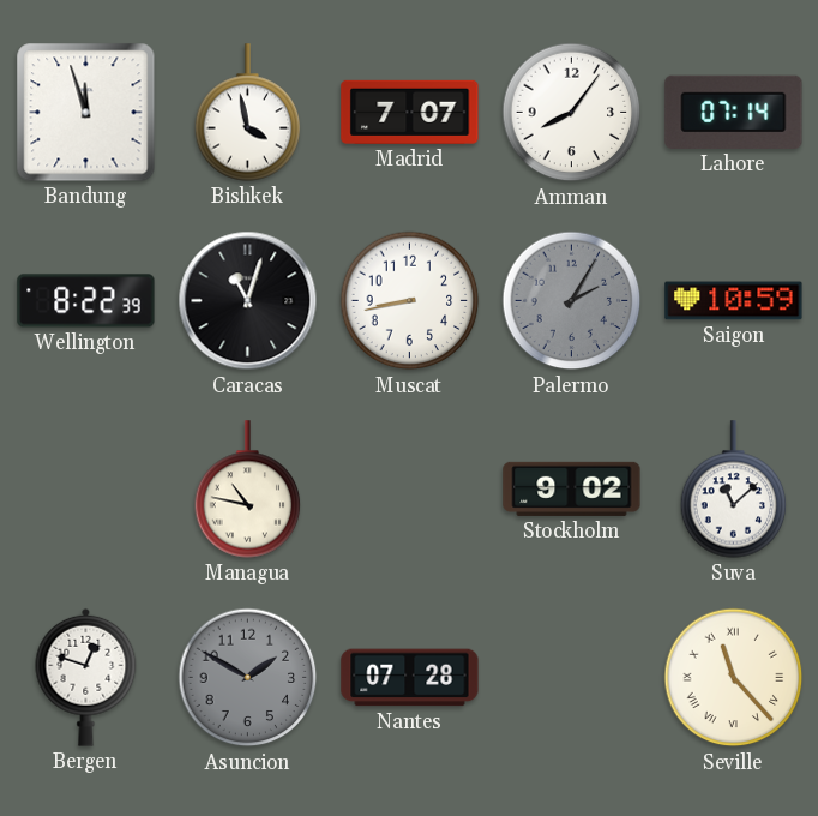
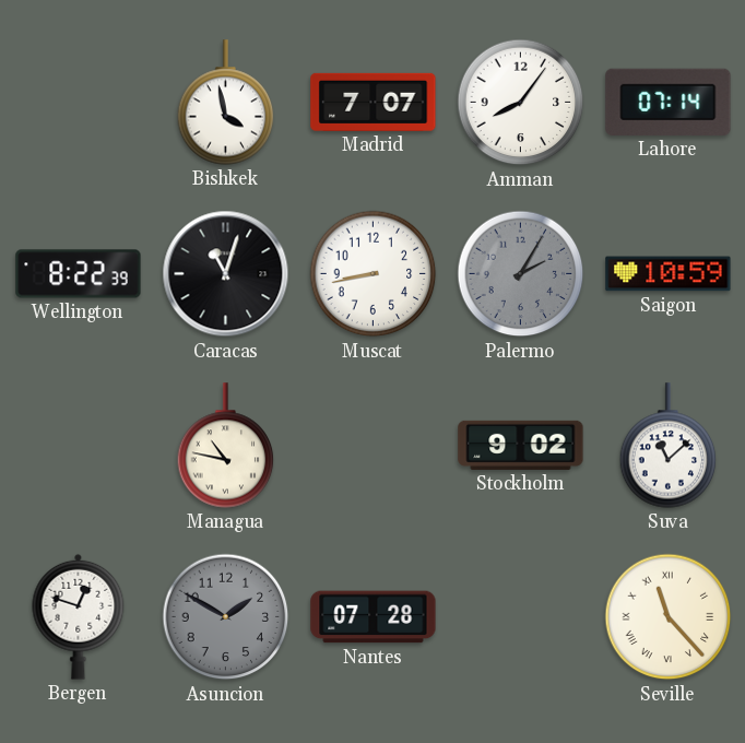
Bandung: 11:57 -> none (86, 113)
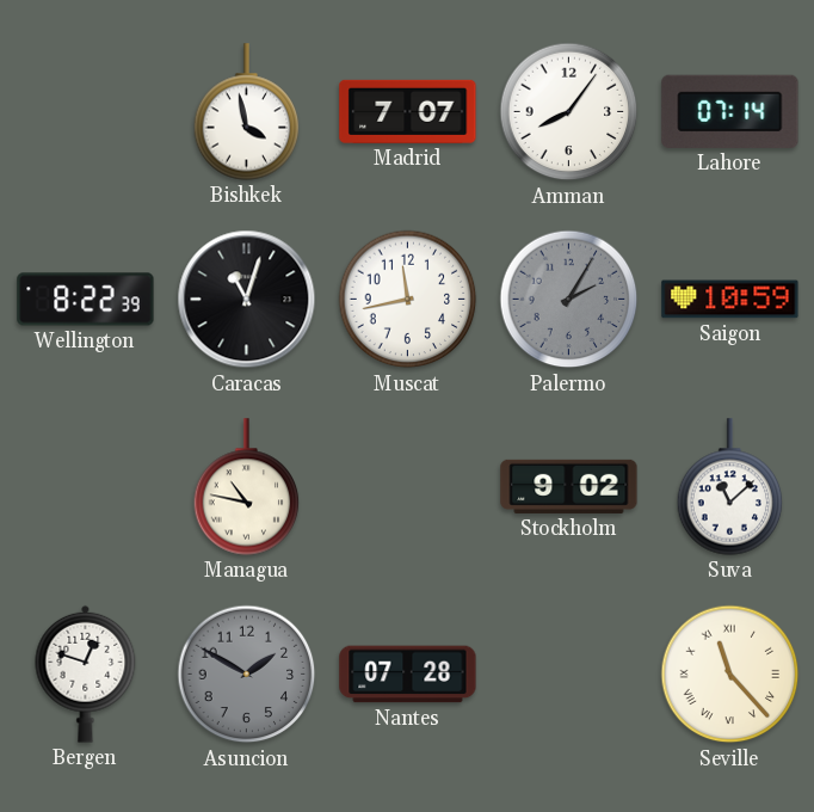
Muscat: 8:43 -> 11:43 (408, 300)
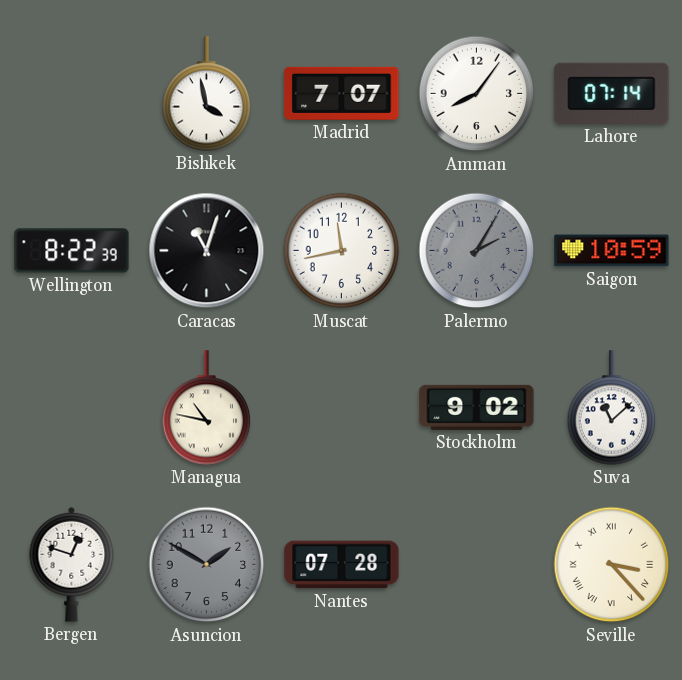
Seville: 11:23 -> 3:23 (612, 565)
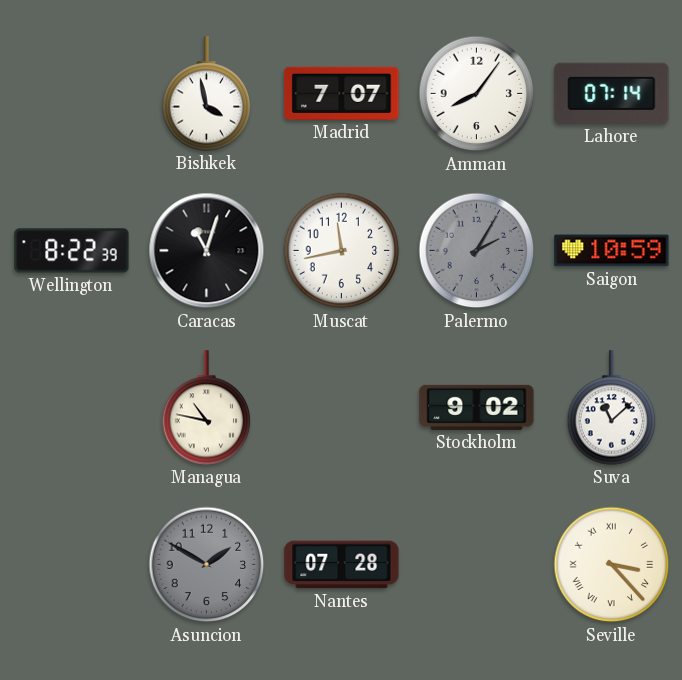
Bergen: 12:48 -> none (72, 564)
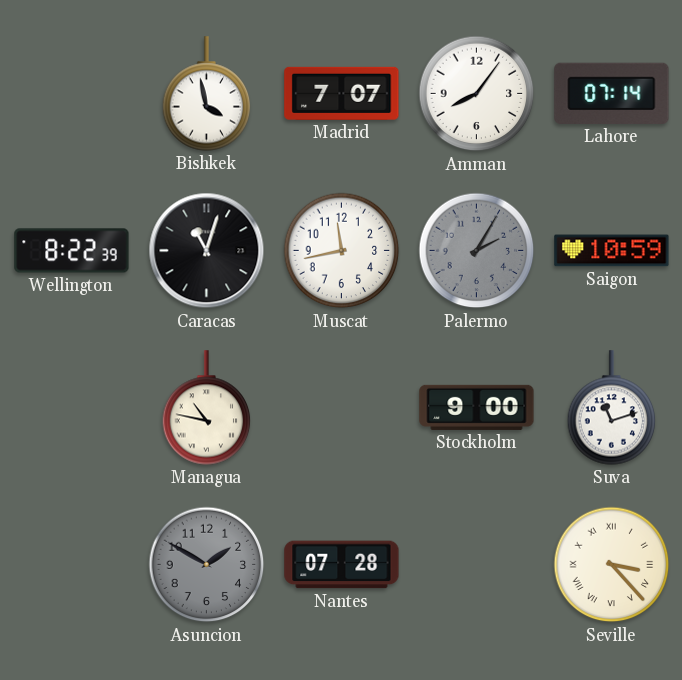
Stockholm: 9:02 -> 9:00 (477, 407)
Suva: 11:08 -> 11:12 (612, 408)
